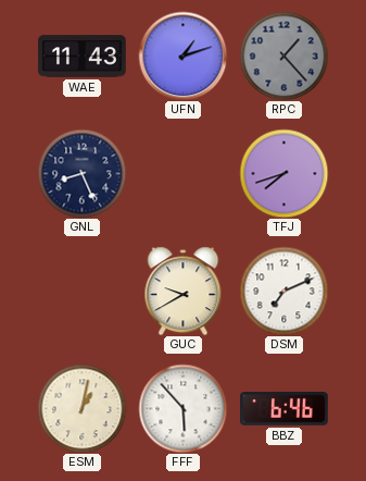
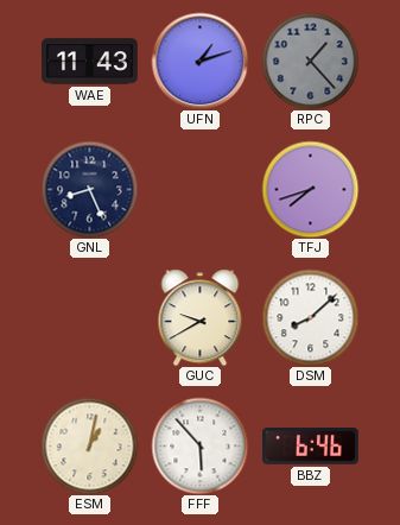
DSM: 7:11 -> 8:08 (310, 317)
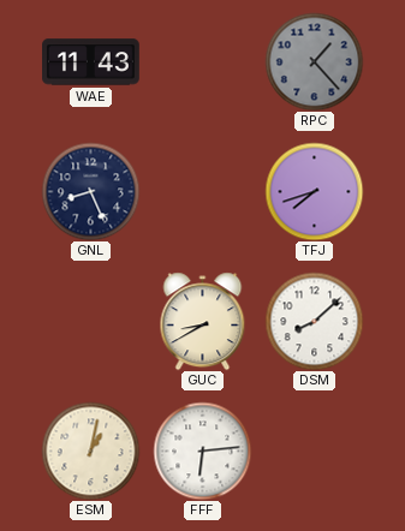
UFN: 1:12 -> none (199, 61)
GUC: 9:40 -> 8:40 (203, 321)
FFF: 5:53 -> 6:14 (202, 451)
BBZ: 6:46 -> none (311, 447)
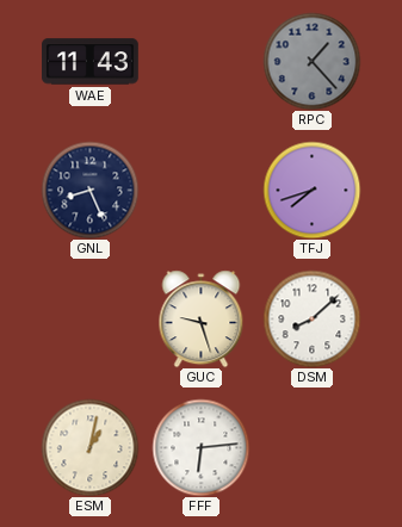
GUC: 8:40 -> 9:27 (202, 318)
